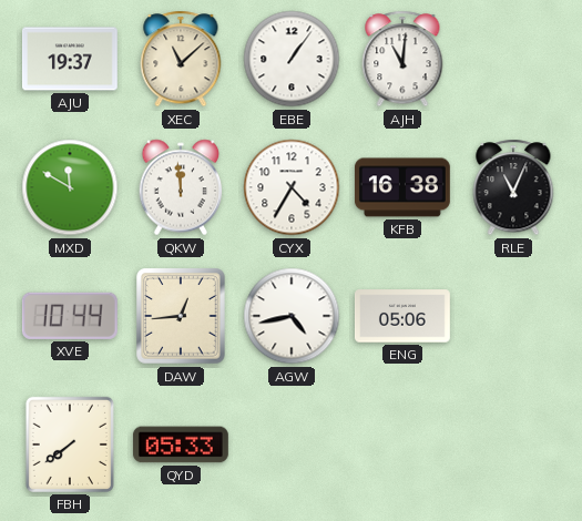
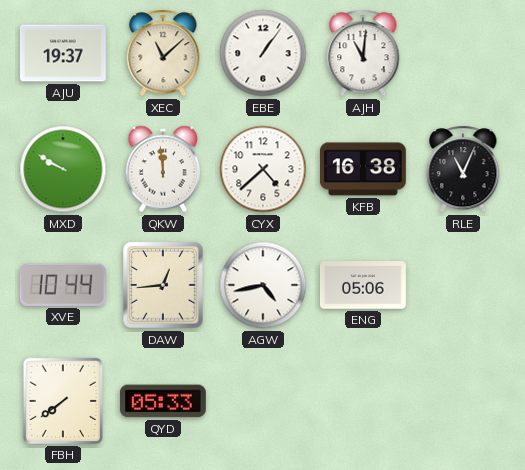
MXD: 11:50 -> 9:50 (63, 169)
CYX: 4:35 -> 4:38 (263, 169)
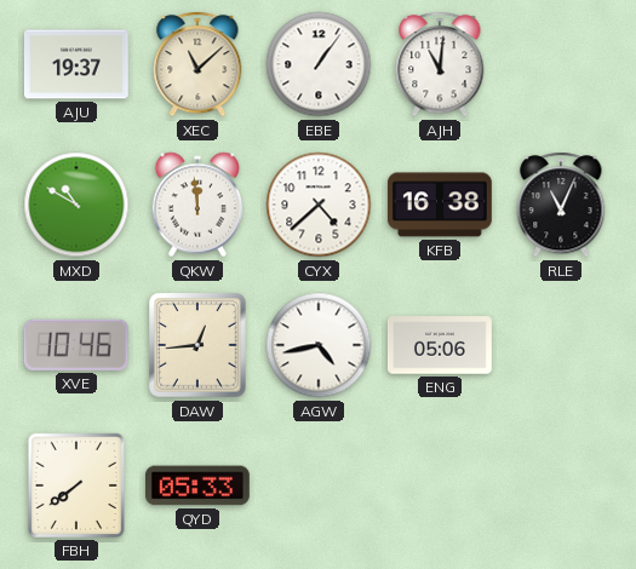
MXD: 9:50 -> 10:50 (76, 205)
XVE: 10:44 -> 10:46 (76, 345)
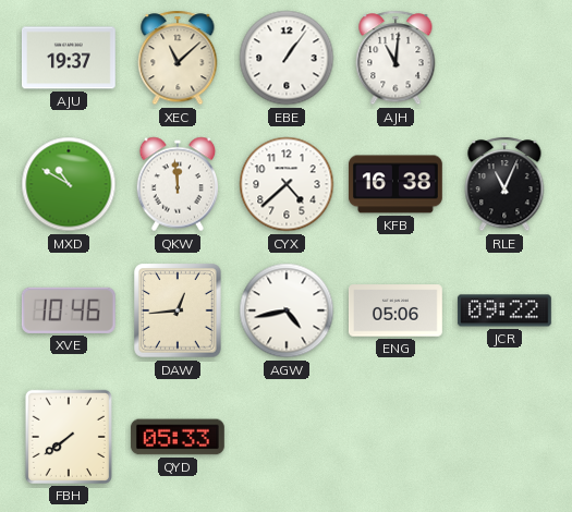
JCR: none -> 09:22 (504, 310)
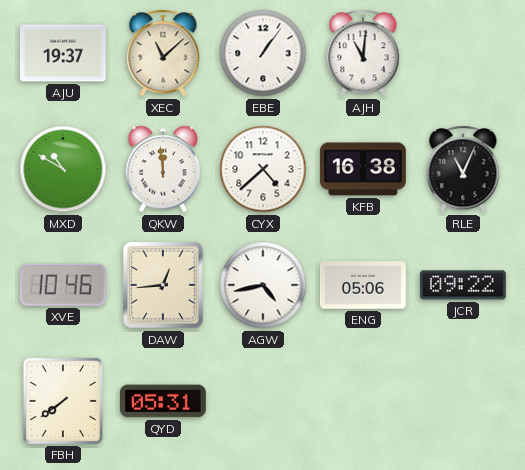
QYD: 05:33 -> 05:31 (163, 401)
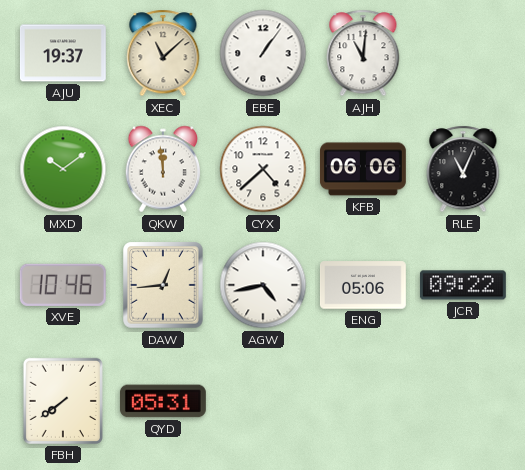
MXD: 10:50 -> 10:09 (63, 169)
KFB: 16:38 -> 06:06 (363, 169)
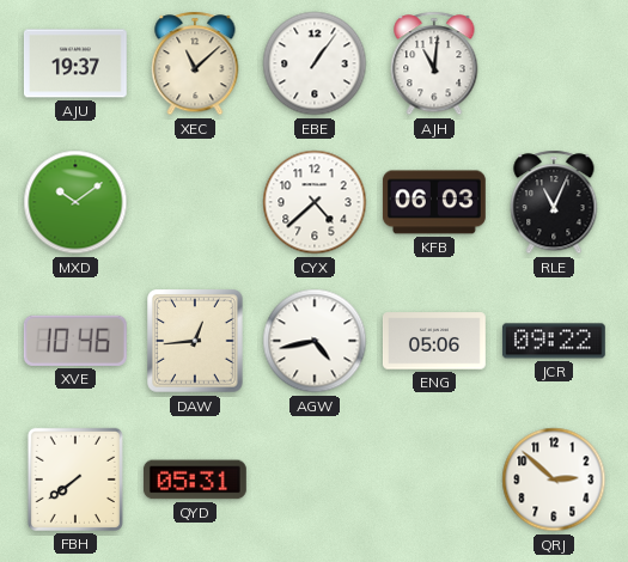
QKW: 11:59 -> none (163, 169)
KFB: 06:06 -> 06:03 (434, 202)
QRJ: none -> 2:52 (554, 479)
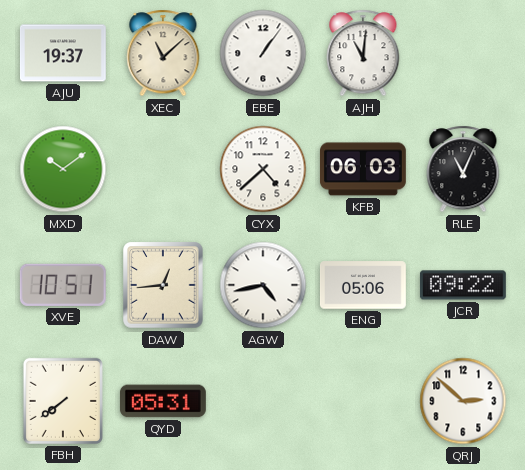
XVE: 10:46 -> 10:51 (63, 285)
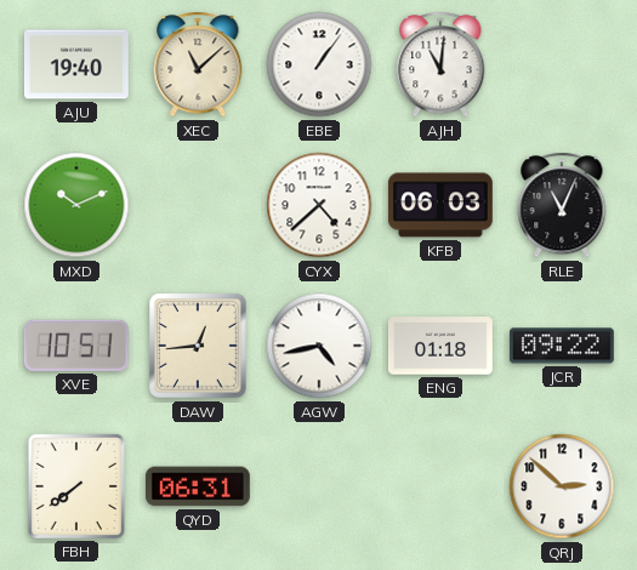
AJU: 19:37 -> 19:40 (76, 64)
MXD: 10:09 -> 10:11 (76, 205)
ENG: 05:06 -> 01:18 (440, 346)
QYD: 05:31 -> 06:31 (198, 486)
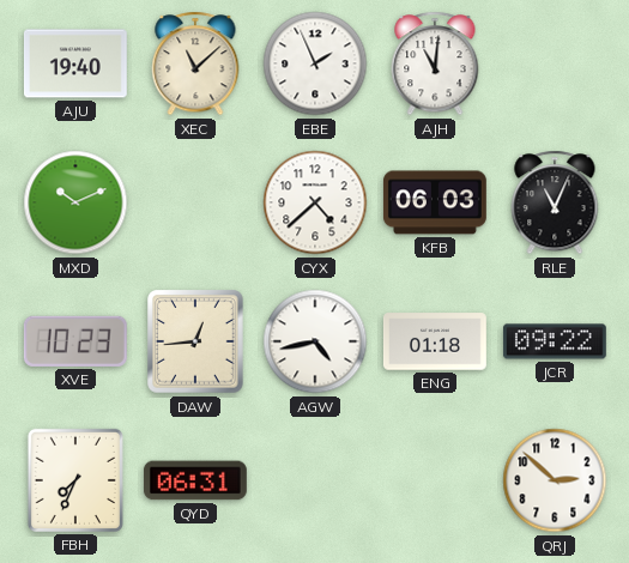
EBE: 1:06 -> 1:56 (315, 63)
XVE: 10:51 -> 10:23 (75, 341)
FBH: 7:39 -> 7:34 (75, 480)
